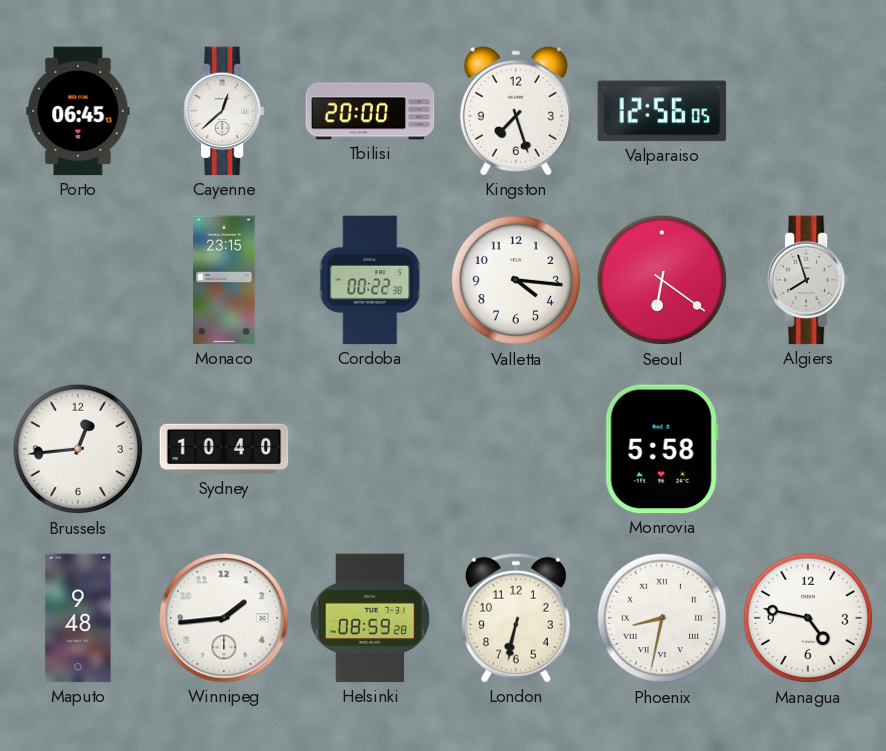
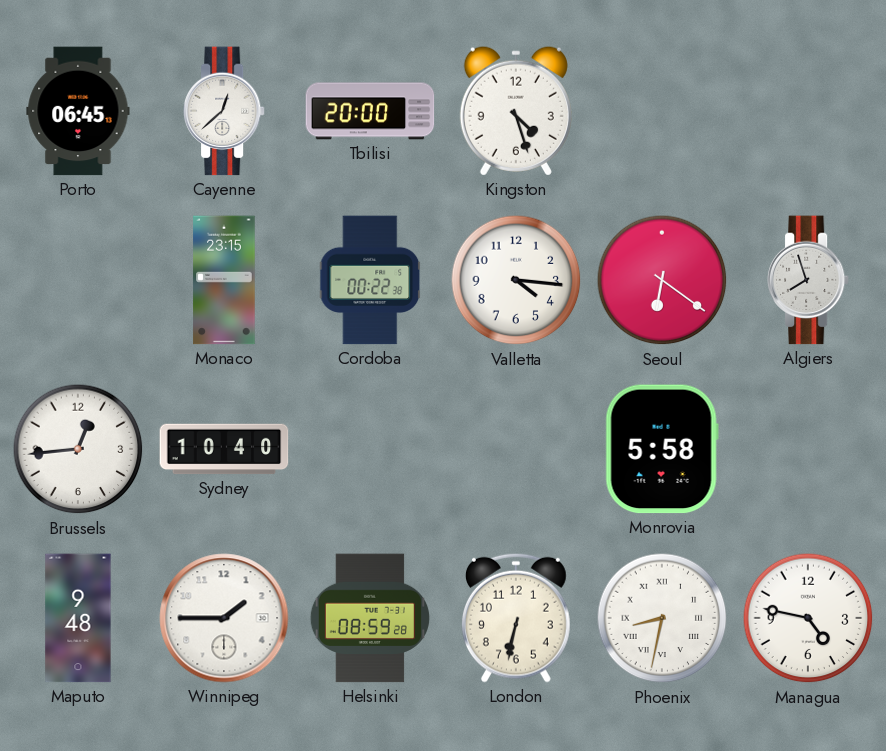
Kingston: 7:27 -> 4:27 (516, 111)
Valparaiso: 12:56 -> none (662, 111)
Winnipeg: 1:44 -> 1:45 (224, 618)
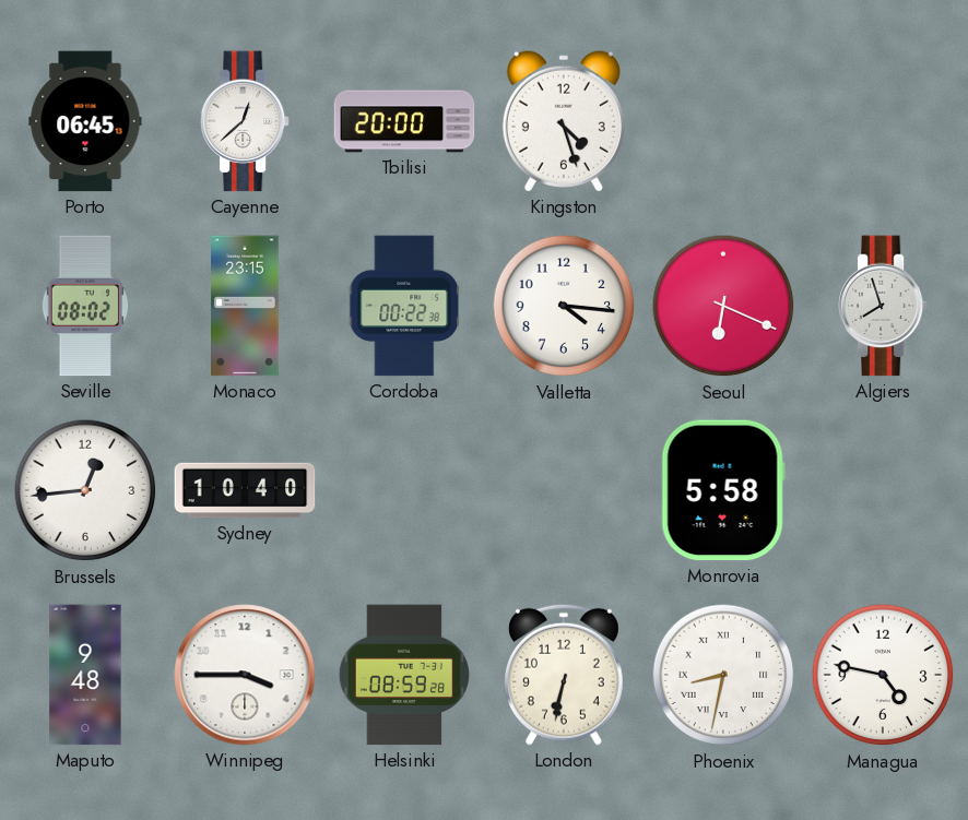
Seville: none -> 08:02 (85, 306)
Seoul: 6:21 -> 6:19 (723, 306)
Winnipeg: 1:45 -> 3:45 (245, 675)
